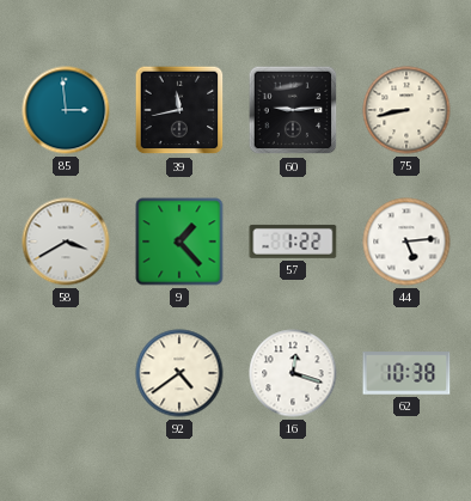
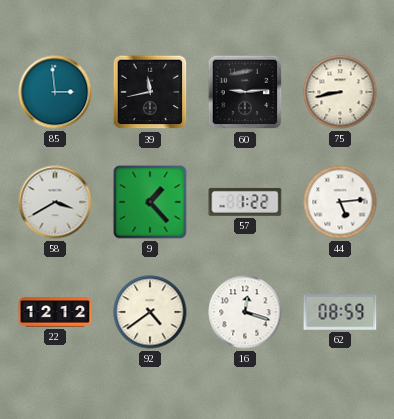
22: none -> 12:12 (55, 312)
62: 10:38 -> 08:59 (340, 312)
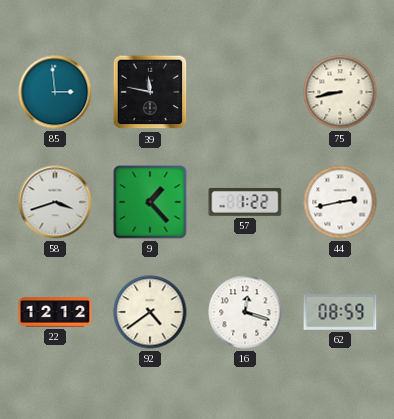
39: 11:43 -> 11:47 (150, 92)
60: 9:14 -> none (245, 92)
58: 3:40 -> 3:42 (55, 202)
44: 5:14 -> 2:43 (340, 202)
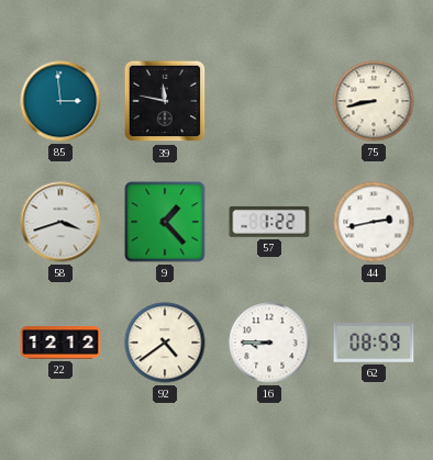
16: 12:18 -> 8:45 (269, 343)
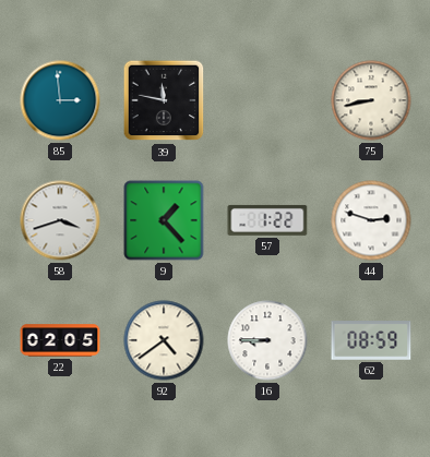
44: 2:43 -> 2:48 (371, 220)
22: 12:12 -> 02:05 (60, 340)
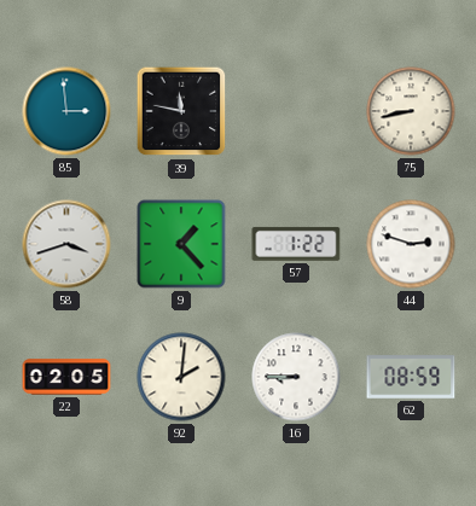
92: 4:39 -> 2:01 (181, 377)
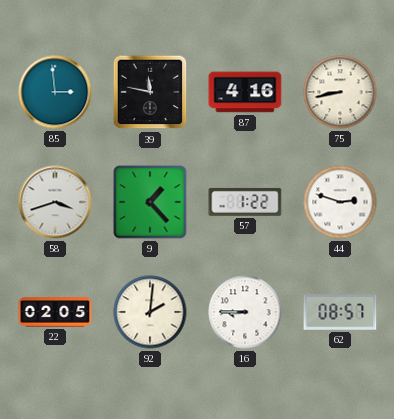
87: none -> 4:16 (245, 92)
62: 08:59 -> 08:57 (340, 312)
